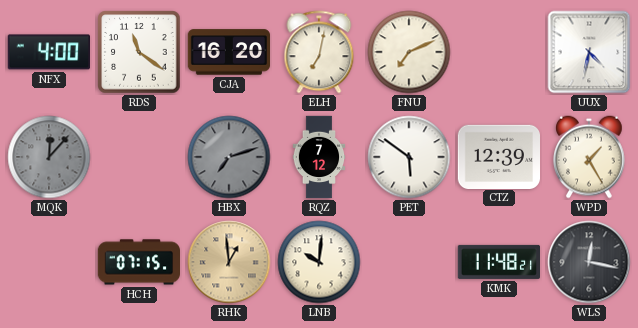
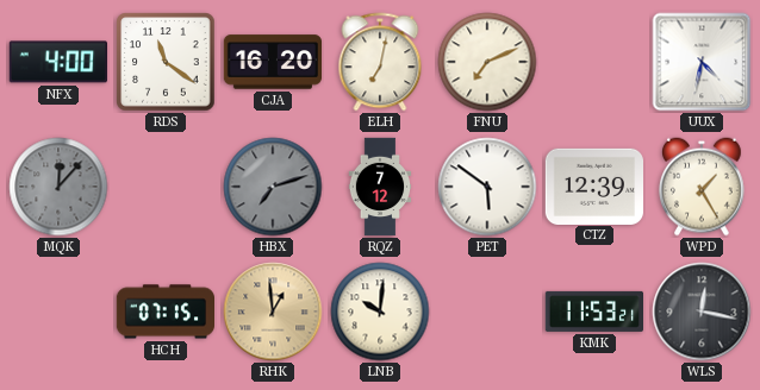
KMK: 11:48 -> 11:53 (594, 312)
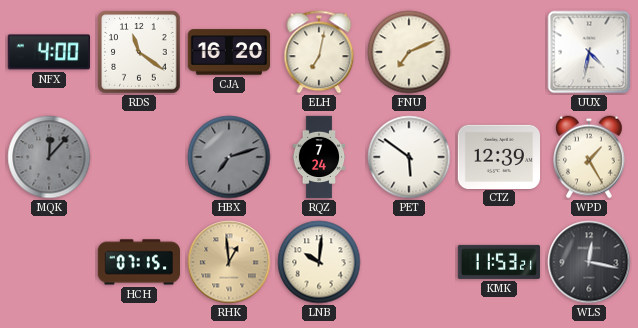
RQZ: 7:12 -> 7:24 (319, 157)
